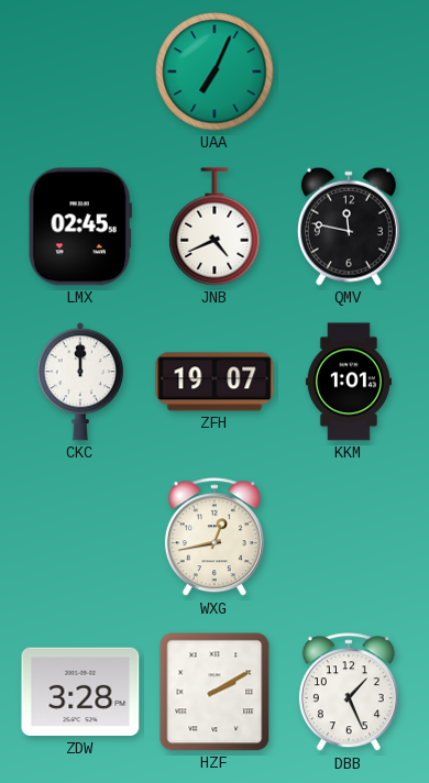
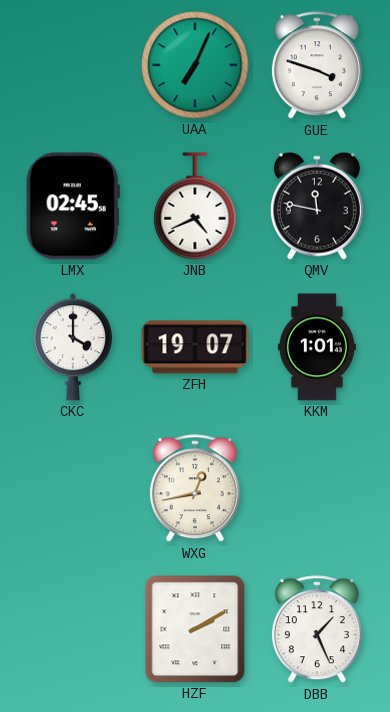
GUE: none -> 3:48 (317, 66)
CKC: 12:00 -> 4:00 (73, 347)
ZDW: 3:28 -> none (80, 692)
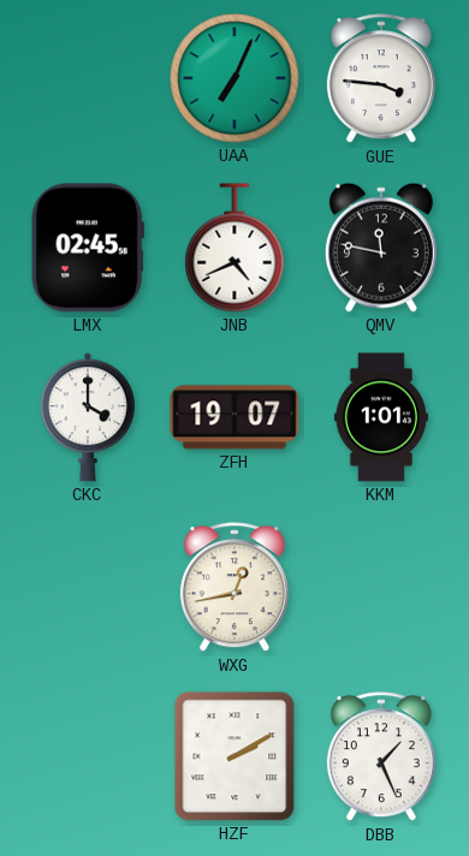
GUE: 3:48 -> 3:46 (381, 79)
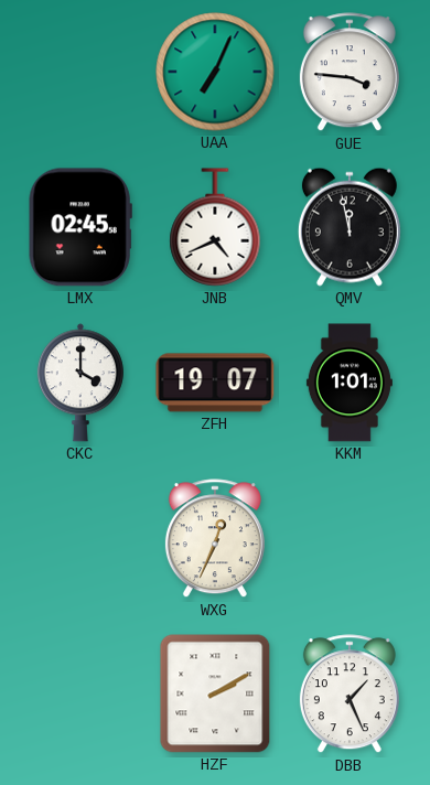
QMV: 11:47 -> 11:58 (350, 227)
WXG: 12:43 -> 12:34 (215, 539)
